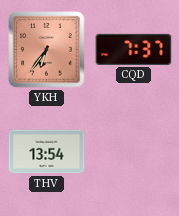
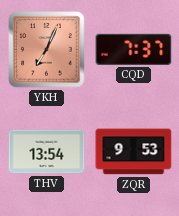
YKH: 6:36 -> 7:04 (47, 50)
ZQR: none -> 9:53 (134, 152)
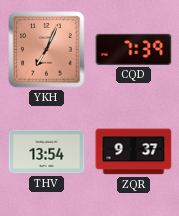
CQD: 7:37 -> 7:39 (134, 49)
ZQR: 9:53 -> 9:37 (134, 152)
